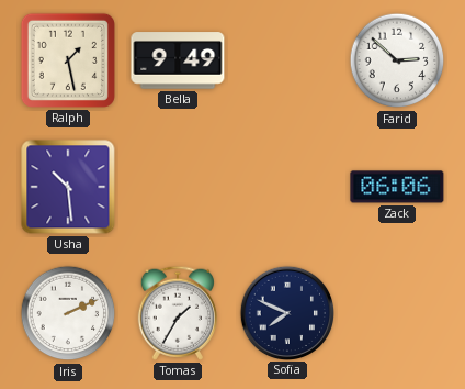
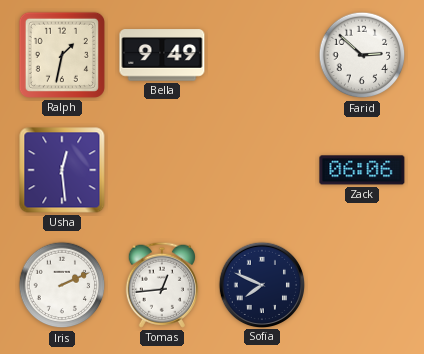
Ralph: 1:28 -> 1:32 (62, 55)
Usha: 10:29 -> 12:29 (62, 170)
Tomas: 1:35 -> 12:44 (162, 285)
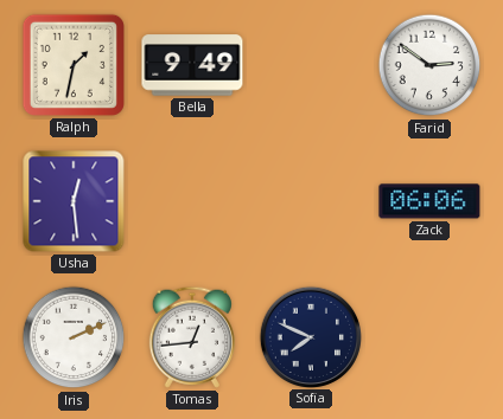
Farid: 2:52 -> 2:51 (429, 65)
